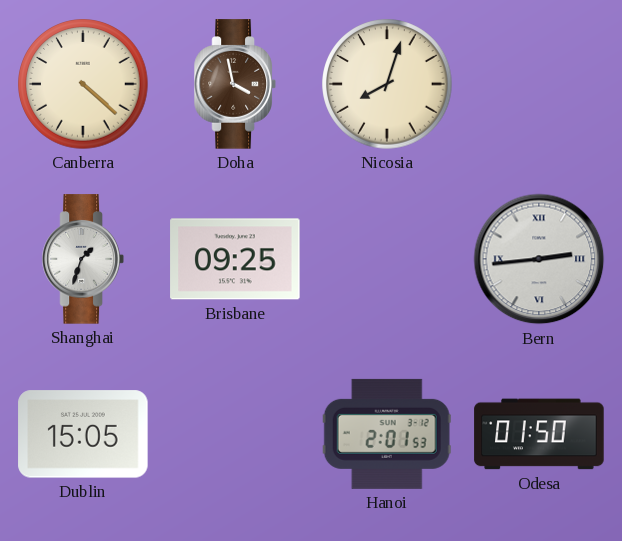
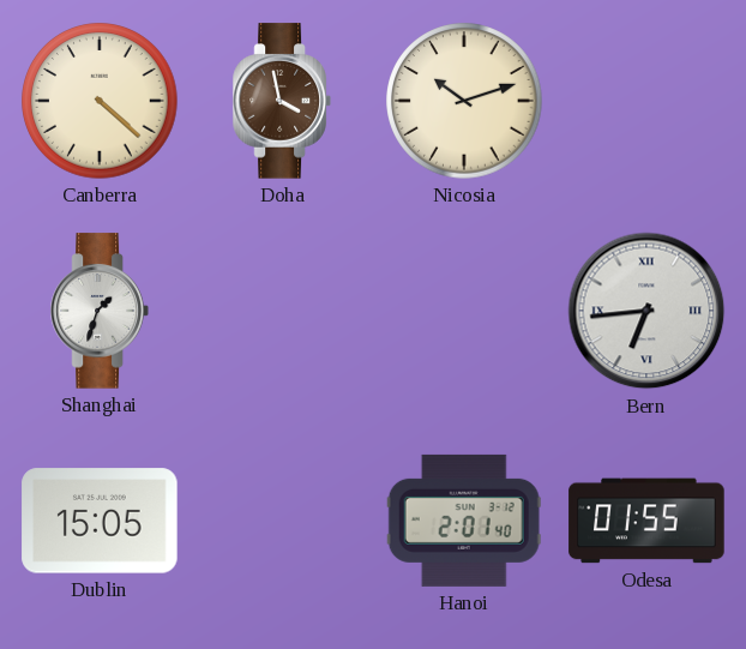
Nicosia: 8:03 -> 10:12 (464, 101)
Brisbane: 09:25 -> none (235, 259)
Bern: 2:44 -> 6:44 (646, 311)
Hanoi: 2:01:53 -> 2:01:40 (464, 521)
Odesa: 01:50 -> 01:55 (646, 521)
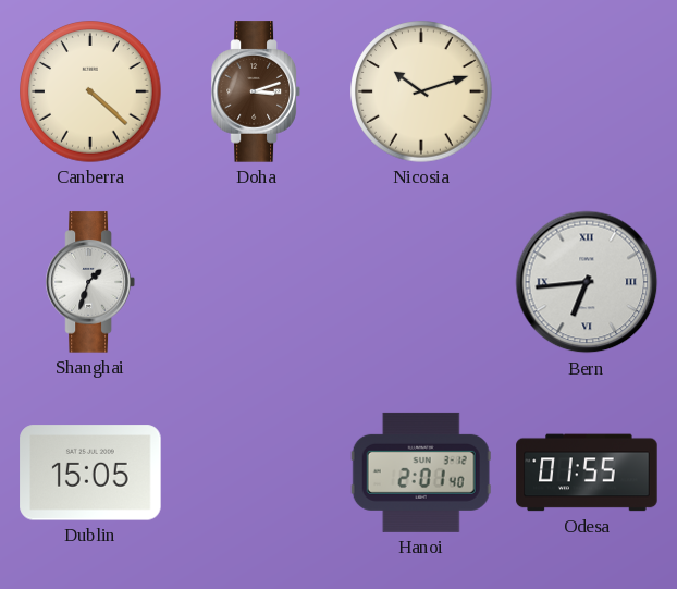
Doha: 3:58 -> 3:12 (256, 91)
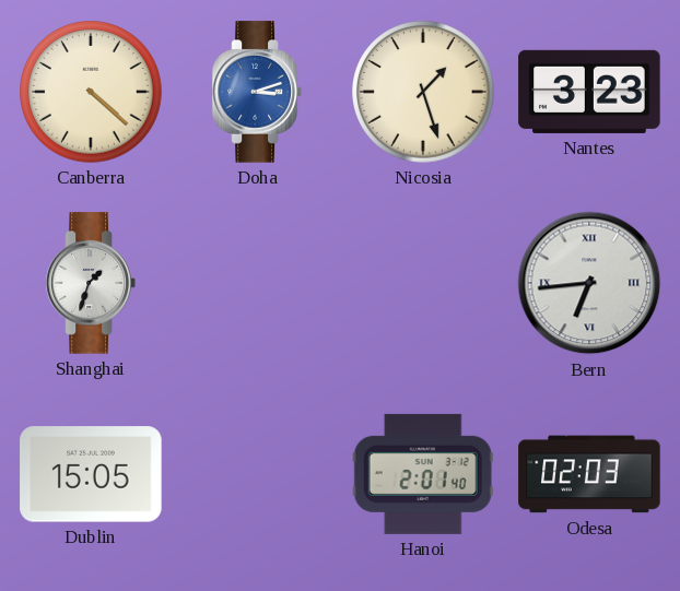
Doha dial: brown -> blue (257, 92)
Nicosia: 10:12 -> 1:27 (423, 92)
Nantes: none -> 3:23 (589, 92)
Odesa: 01:55 -> 02:03 (589, 474)
